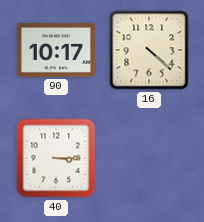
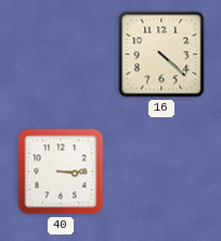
90: 10:17 -> none (55, 50)
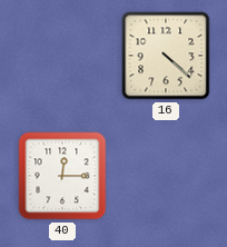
40: 3:15 -> 12:15 (62, 176)
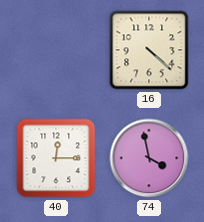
74: none -> 3:58 (149, 158)
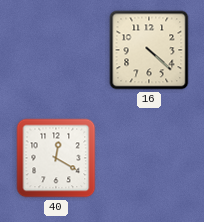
40: 12:15 -> 12:20 (56, 158)
74: 3:58 -> none (149, 158)
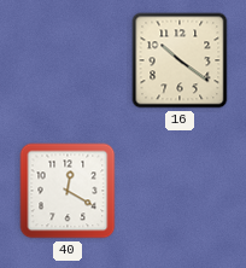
16: 4:22 -> 10:21 (180, 60)
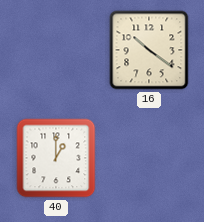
40: 12:20 -> 1:00 (56, 158)
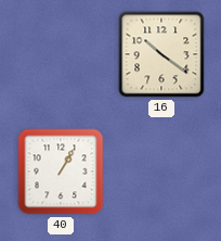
40: 1:00 -> 1:05 (61, 172)
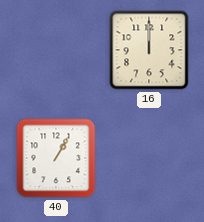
16: 10:21 -> 12:00 (149, 50)
